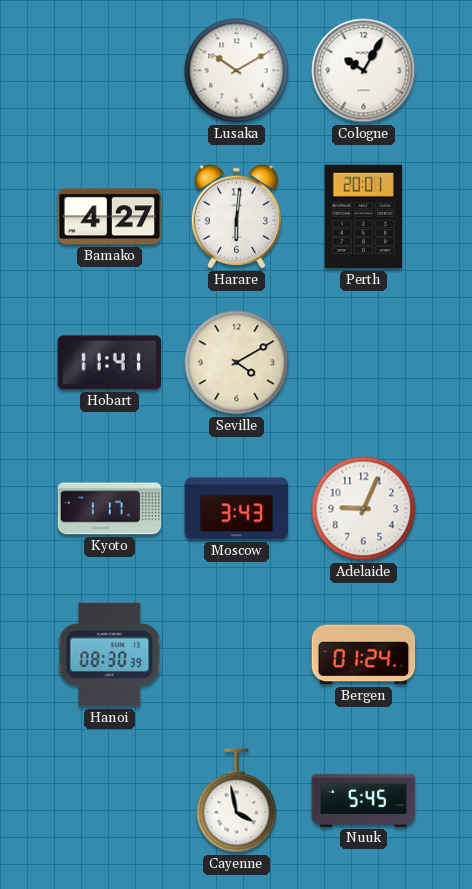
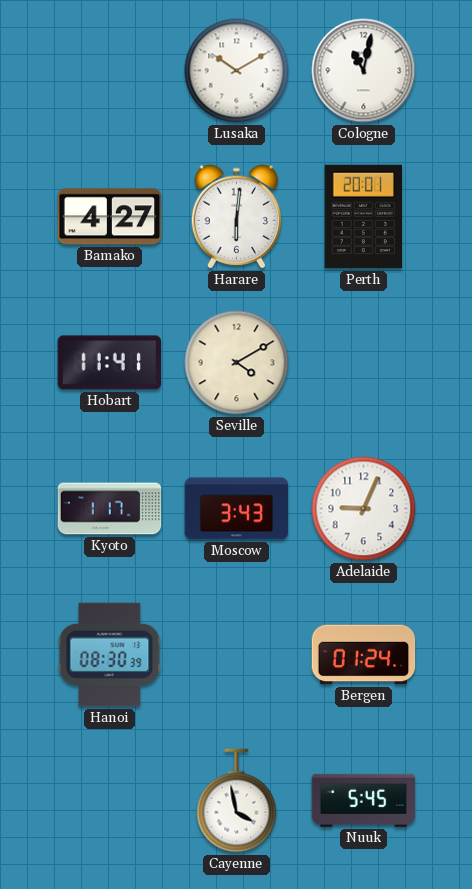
Cologne: 10:05 -> 11:02 (364, 71)
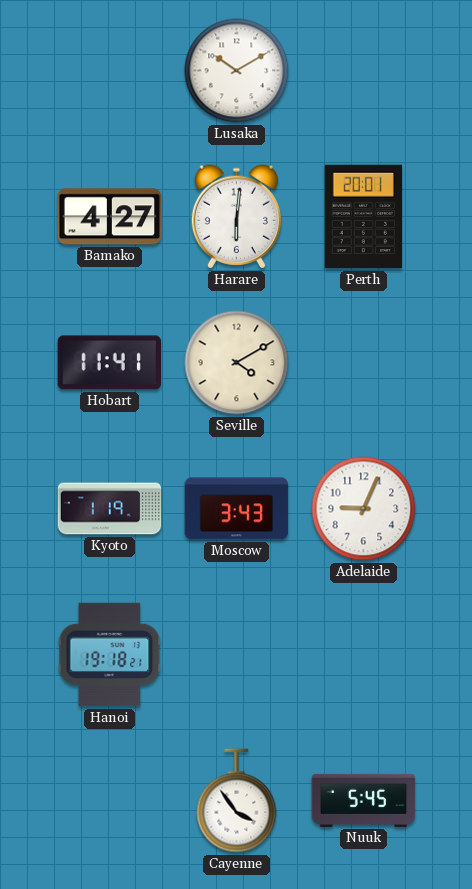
Cologne: 11:02 -> none (364, 71)
Kyoto: 1:17 -> 1:19 (110, 509)
Hanoi: 08:30 -> 19:18 (110, 655)
Bergen: 01:24 -> none (364, 655)
Cayenne: 3:58 -> 3:54 (237, 801)
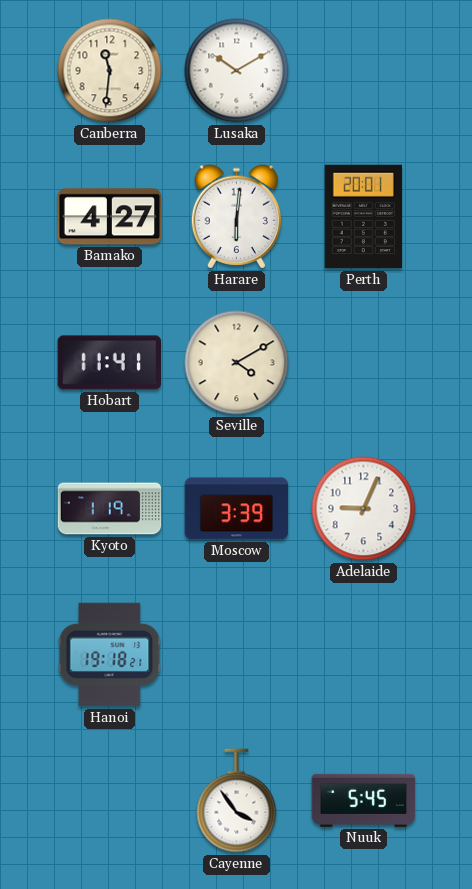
Canberra: none -> 11:31 (110, 71)
Moscow: 3:43 -> 3:39 (237, 509)
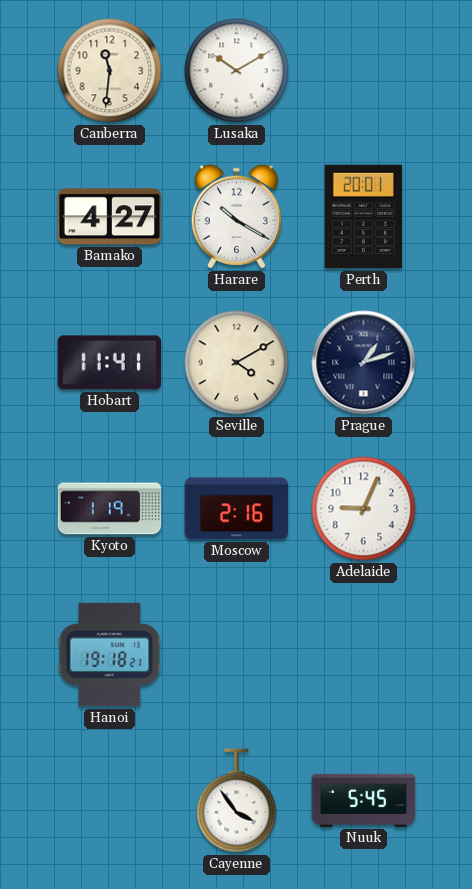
Harare: 6:01 -> 10:20 (236, 217)
Prague: none -> 1:12 (364, 363)
Moscow: 3:39 -> 2:16 (237, 509)
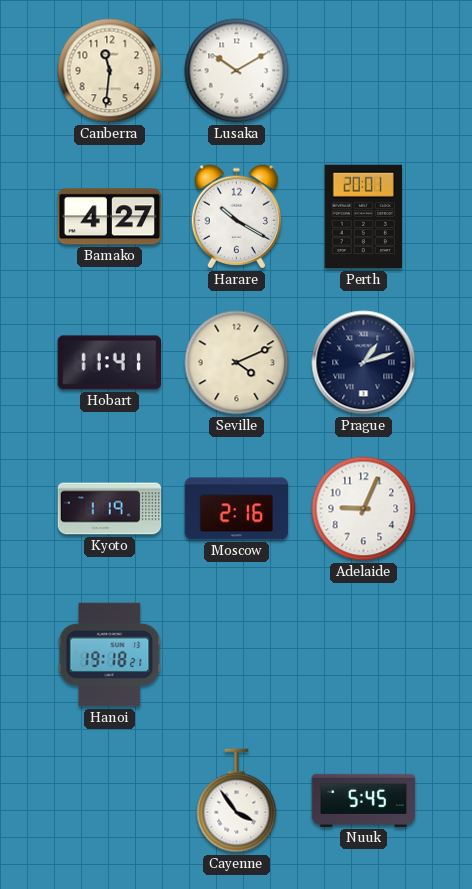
Seville: 4:10 -> 4:11 (237, 363)
